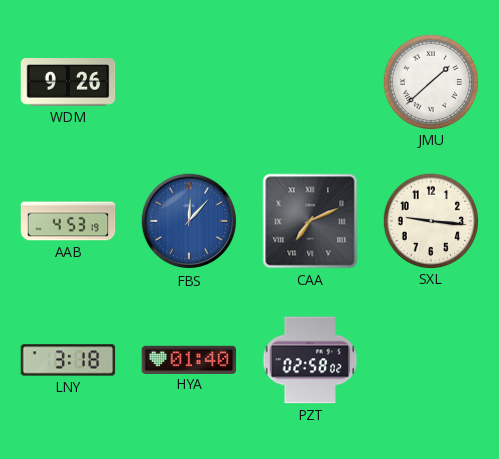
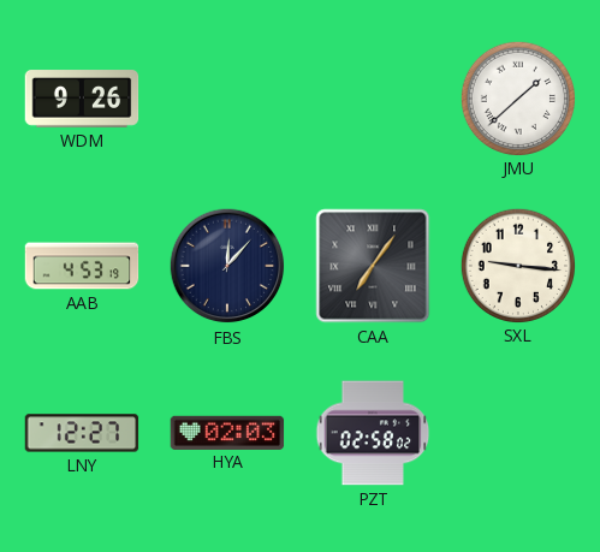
FBS dial: blue -> navy (227, 266)
CAA: 7:11 -> 7:06 (373, 266)
LNY: 3:18 -> 12:27 (82, 433)
HYA: 01:40 -> 02:03 (227, 432)
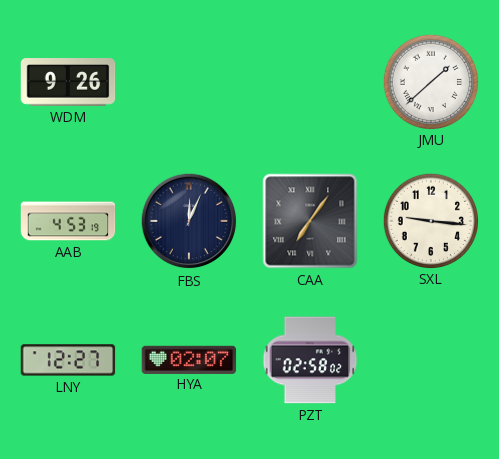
FBS: 12:07 -> 12:04 (189, 221)
HYA: 02:03 -> 02:07 (189, 359)
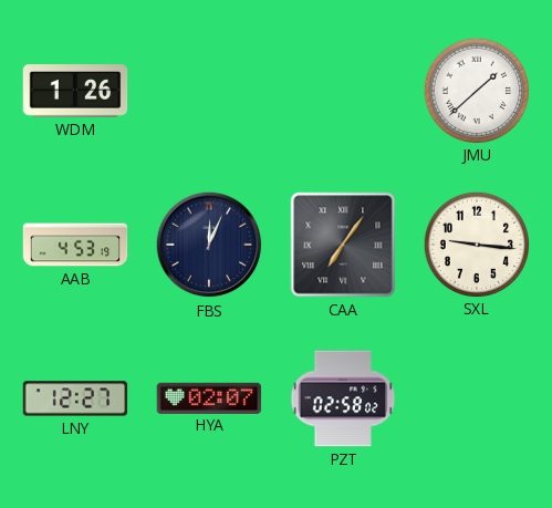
WDM: 9:26 -> 1:26 (75, 91)
